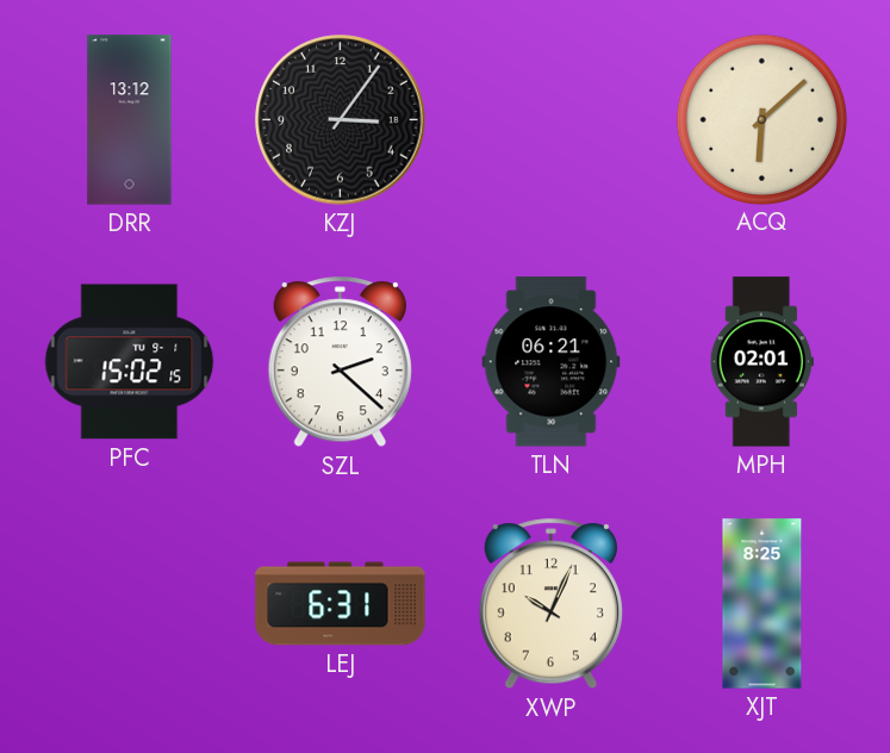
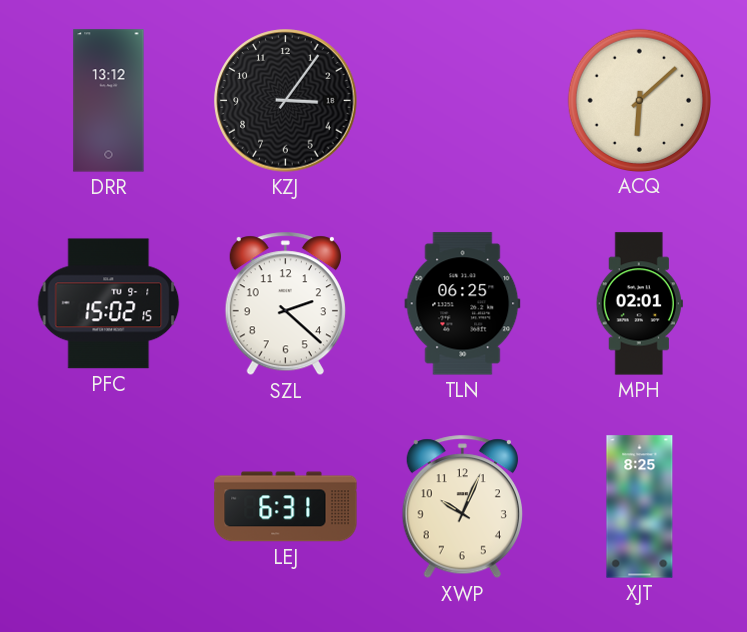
TLN: 06:21 -> 06:25 (463, 304)
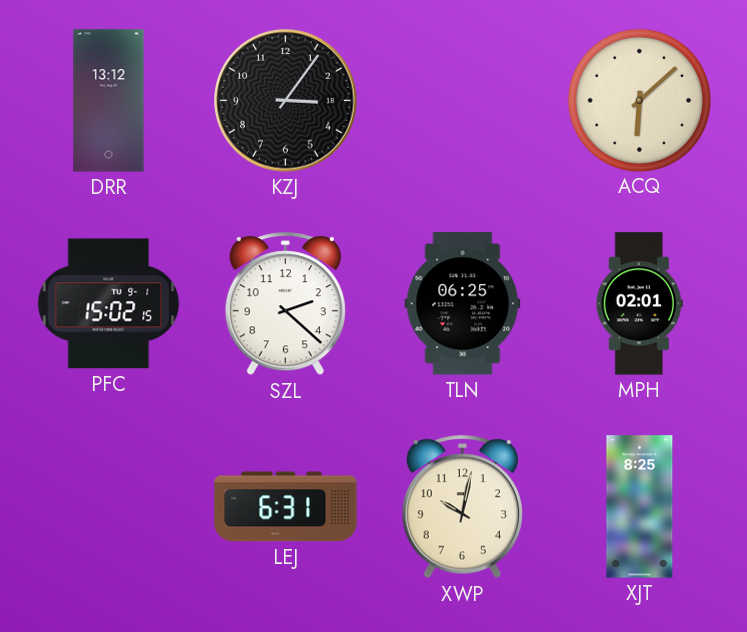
XWP: 10:04 -> 10:02 (462, 507)
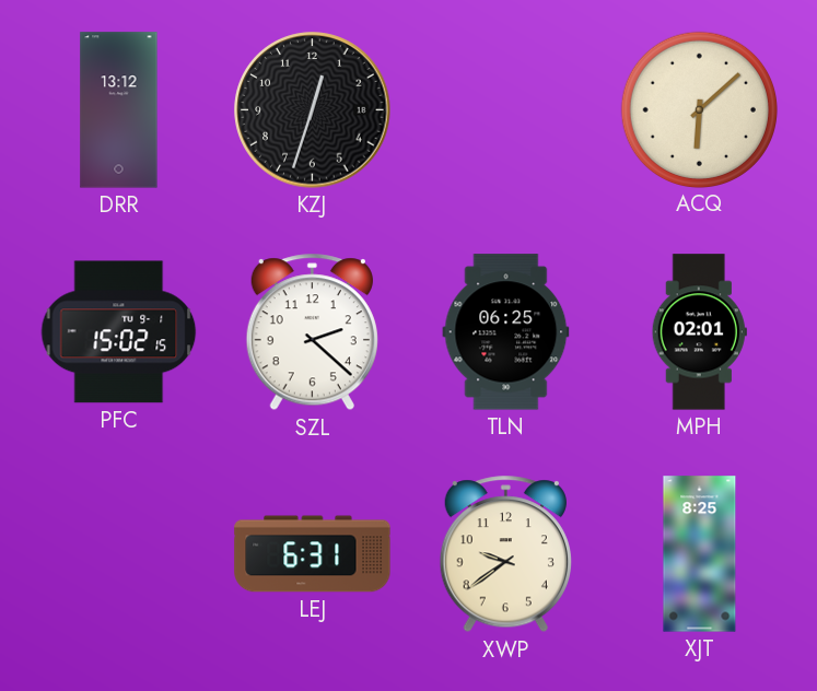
KZJ: 3:06 -> 12:33 (313, 110)
XWP: 10:02 -> 9:39 (505, 554)
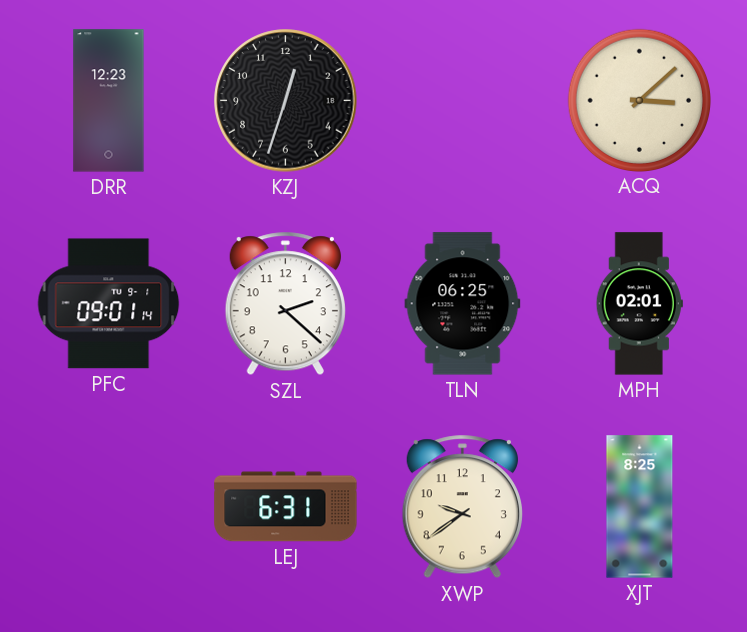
DRR: 13:12 -> 12:23 (109, 101)
ACQ: 6:08 -> 3:08 (639, 100)
PFC: 15:02 -> 09:01 (109, 304)
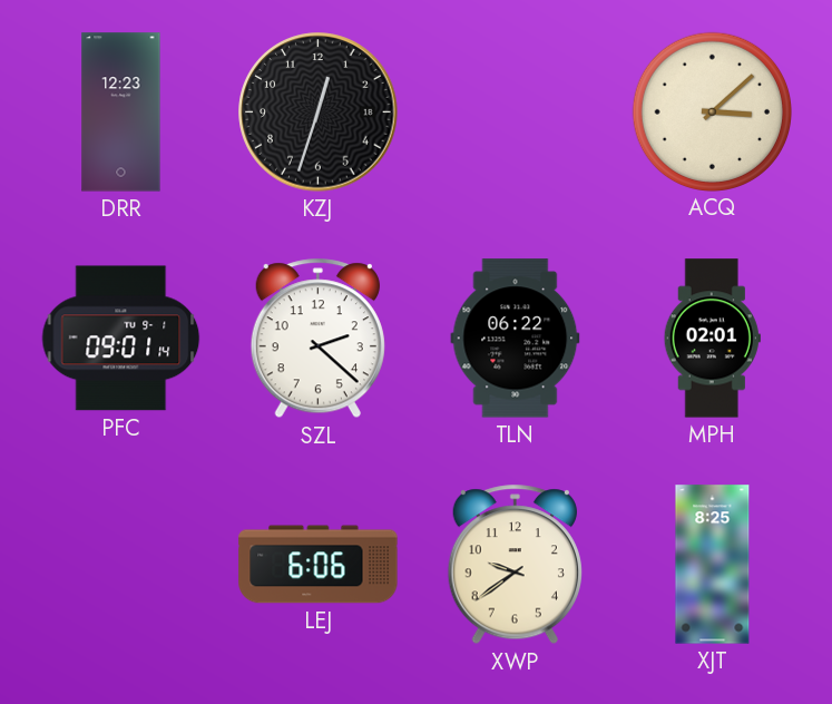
TLN: 06:25 -> 06:22 (516, 339)
LEJ: 6:31 -> 6:06 (319, 565)
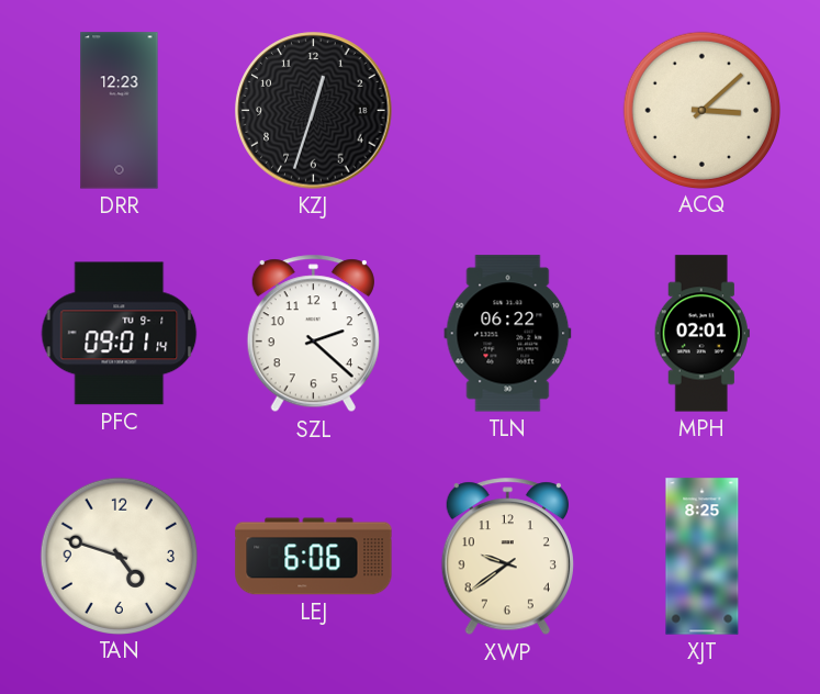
TAN: none -> 4:48 (119, 556)
